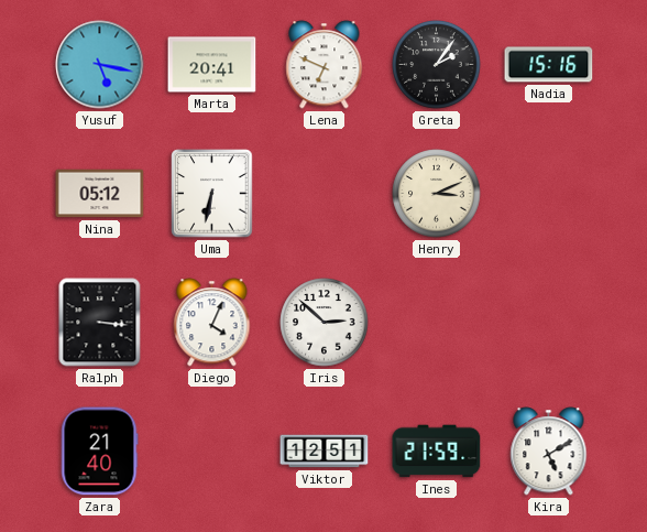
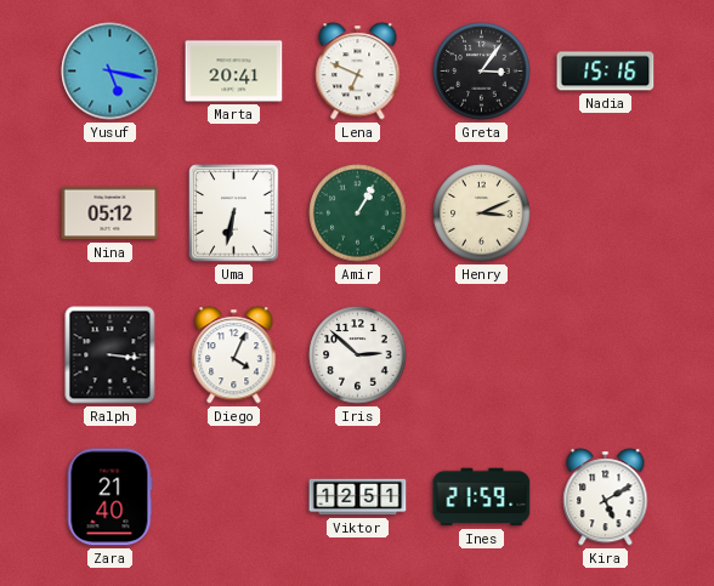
Greta: 2:06 -> 3:06 (482, 72)
Amir: none -> 1:05 (358, 214)
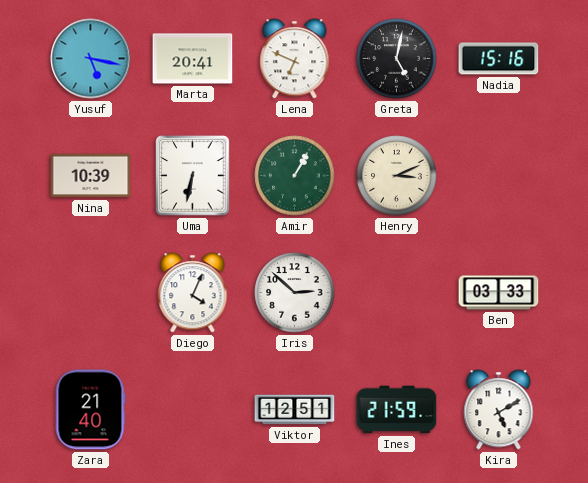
Greta: 3:06 -> 5:02 (397, 59)
Nina: 05:12 -> 10:39 (91, 176)
Ralph: 3:16 -> none (110, 355)
Ben: none -> 03:33 (499, 293)
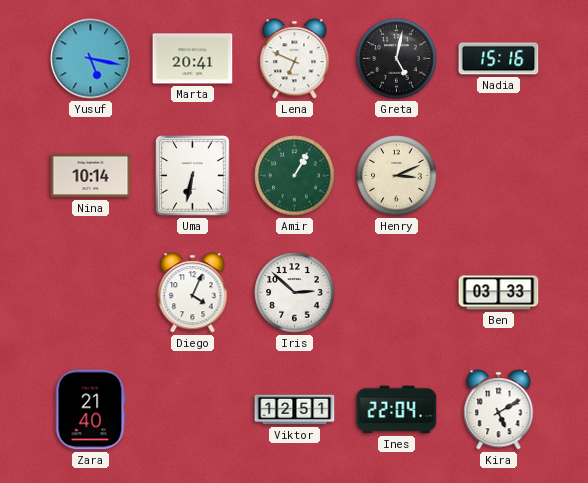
Nina: 10:39 -> 10:14 (91, 176)
Ines: 21:59 -> 22:04 (397, 410)
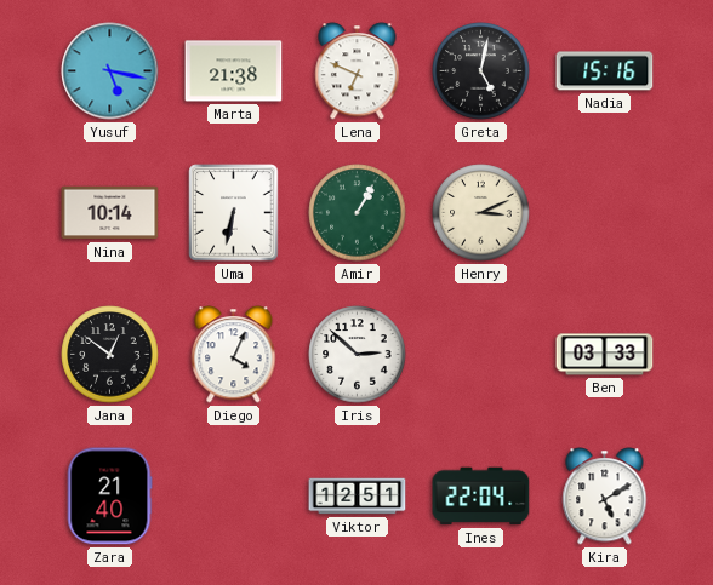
Marta: 20:41 -> 21:38 (234, 71)
Jana: none -> 12:51 (110, 355)
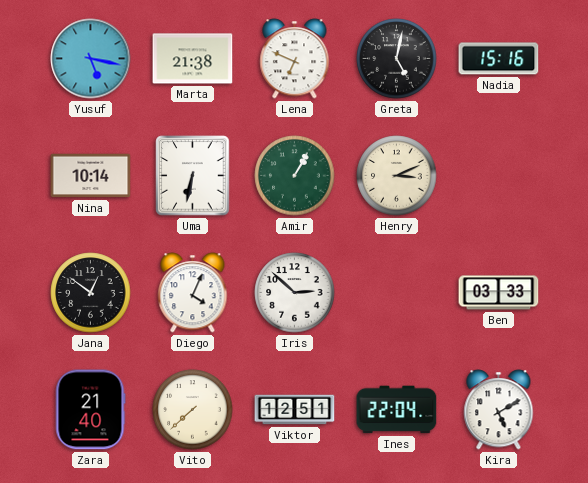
Vito: none -> 7:38 (193, 410)
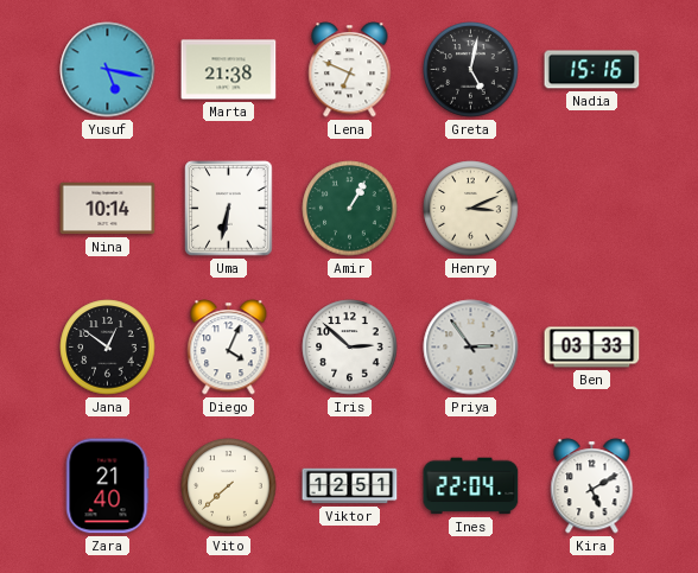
Priya: none -> 2:54 (471, 348)
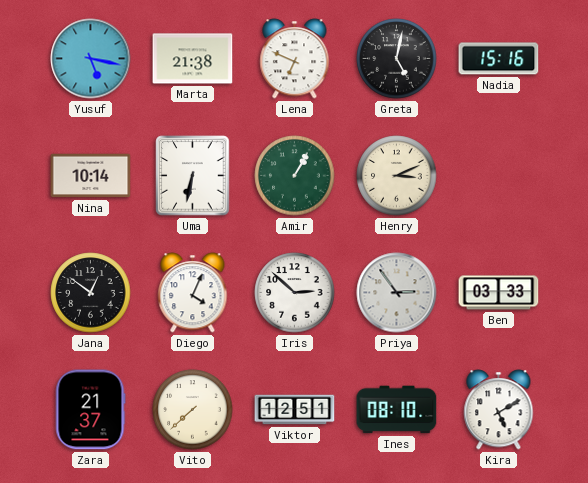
Zara: 21:40 -> 21:37 (90, 410)
Ines: 22:04 -> 08:10 (397, 410)
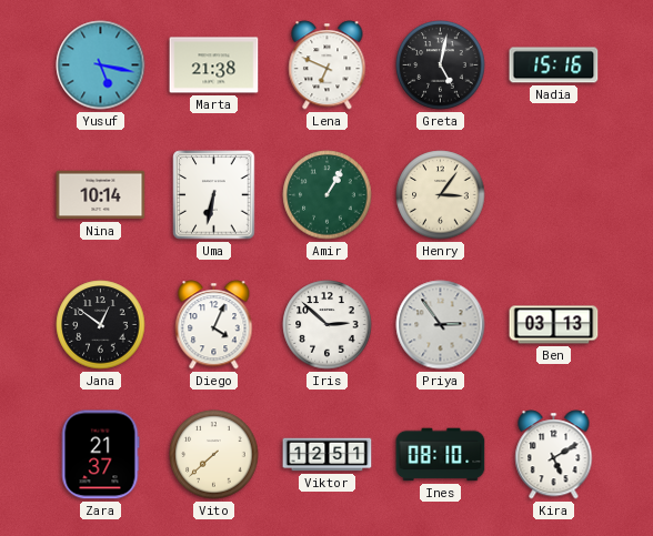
Henry: 3:11 -> 3:06 (441, 195)
Ben: 03:33 -> 03:13 (554, 325)
